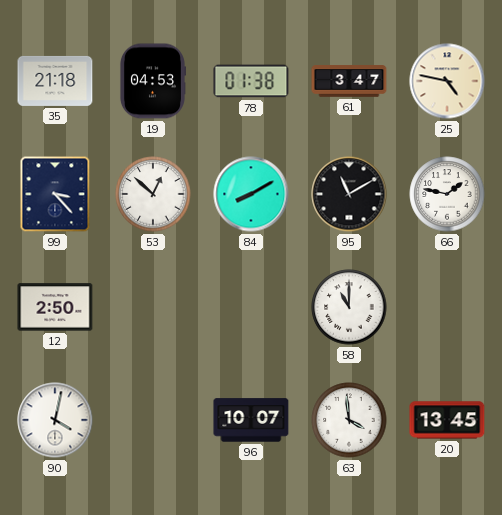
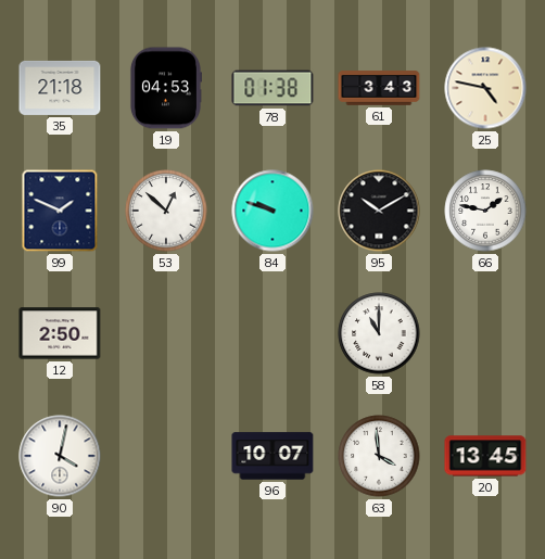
61: 3:47 -> 3:43 (379, 88)
99: 3:23 -> 1:49 (60, 211)
84: 8:10 -> 9:48 (272, 211)
95: 11:10 -> 10:10 (379, 211)
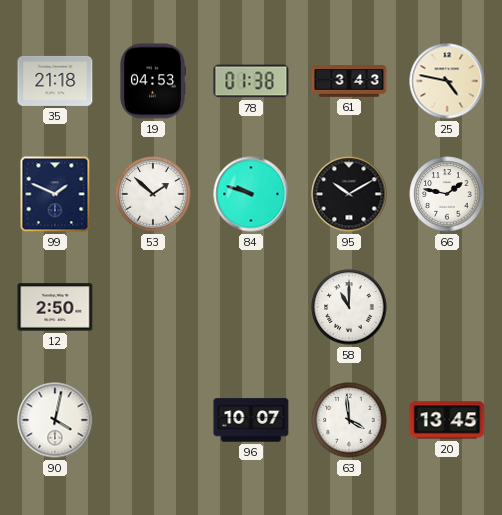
53: 12:52 -> 1:52 (153, 194)
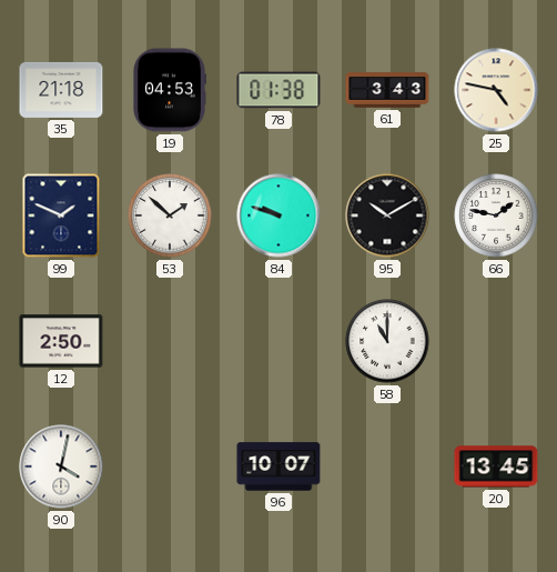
63: 3:59 -> none (349, 420)
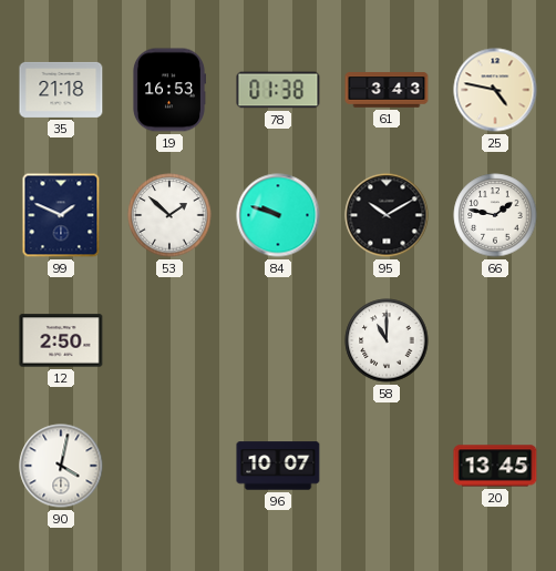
19: 04:53 -> 16:53 (168, 90)
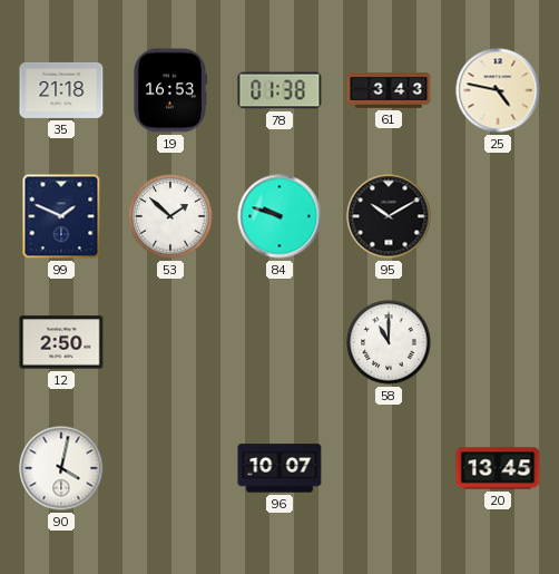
66: 1:47 -> none (495, 215)
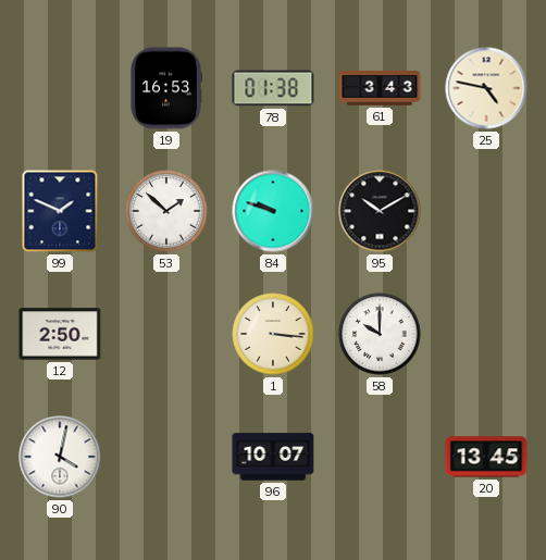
35: 21:18 -> none (61, 90)
1: none -> 3:16 (273, 334)
58: 11:00 -> 10:00 (380, 334)
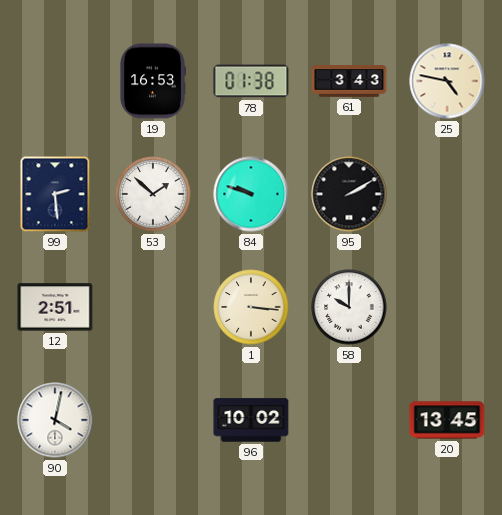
99: 1:49 -> 2:29 (55, 194)
95: 10:10 -> 2:10 (349, 194)
12: 2:50 -> 2:51 (55, 307)
96: 10:07 -> 10:02 (251, 420)
